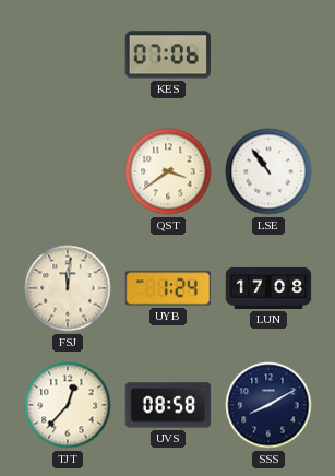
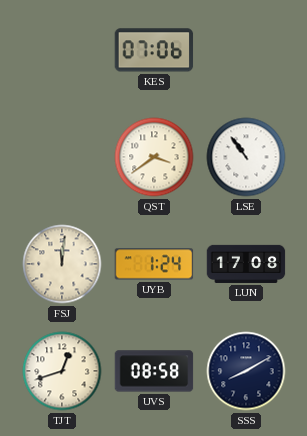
TJT: 12:37 -> 12:42 (62, 371)
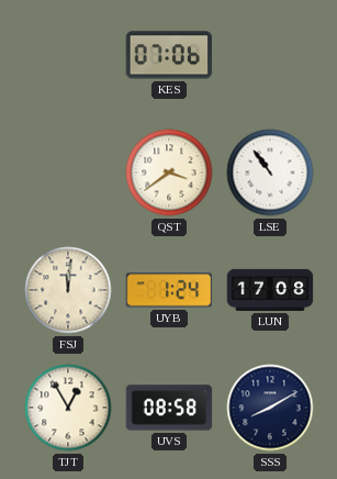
TJT: 12:42 -> 12:55 (68, 408)
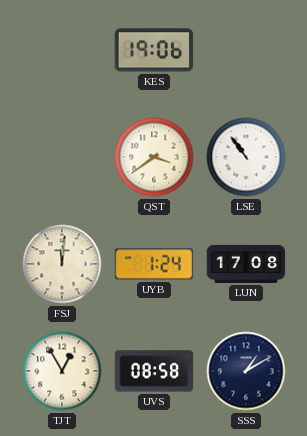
KES: 07:06 -> 19:06 (154, 50)
SSS: 8:10 -> 1:10 (246, 371)
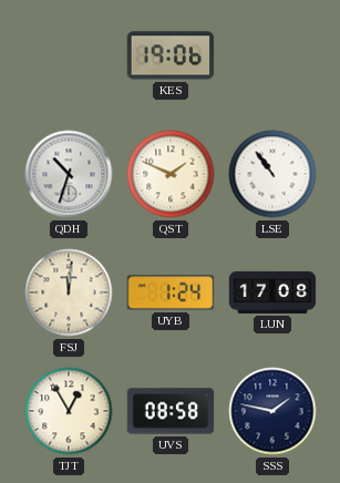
QDH: none -> 10:33 (69, 174)
QST: 3:39 -> 1:49 (171, 174)
SSS: 1:10 -> 1:47 (272, 411)
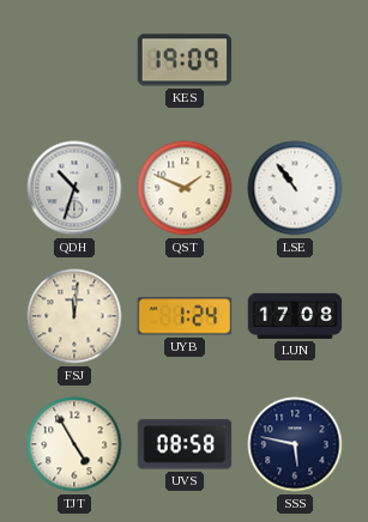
KES: 19:06 -> 19:09 (185, 60)
TJT: 12:55 -> 4:55 (74, 444)
SSS: 1:47 -> 5:47 (295, 444)
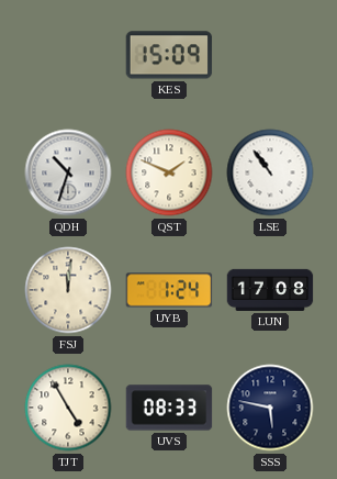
KES: 19:09 -> 15:09 (169, 55)
UVS: 08:58 -> 08:33 (169, 408)
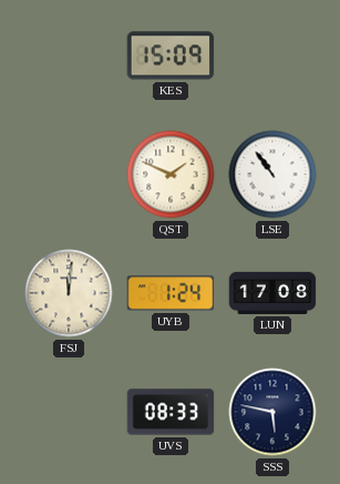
QDH: 10:33 -> none (68, 172)
TJT: 4:55 -> none (68, 408)
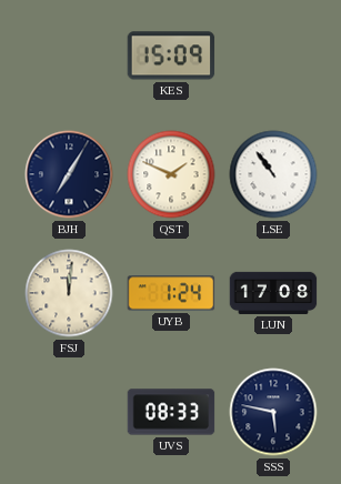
BJH: none -> 7:05 (69, 174)
